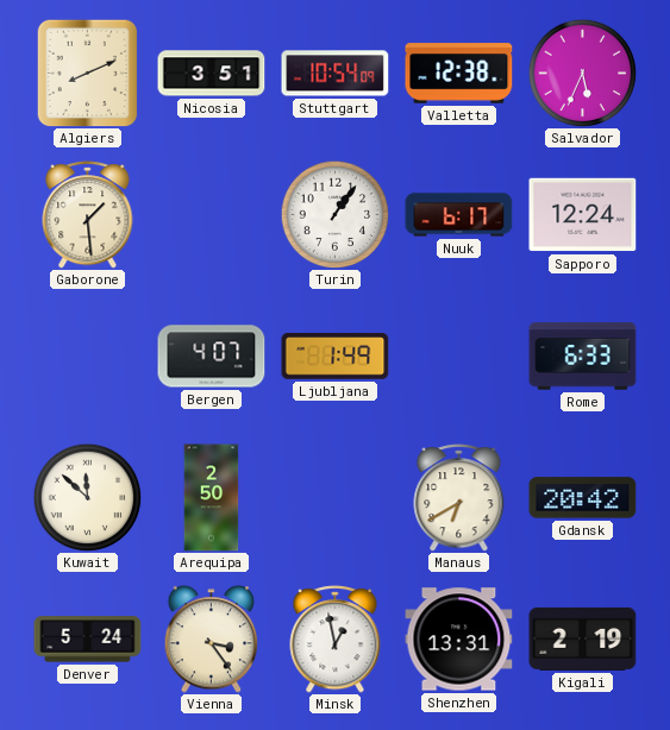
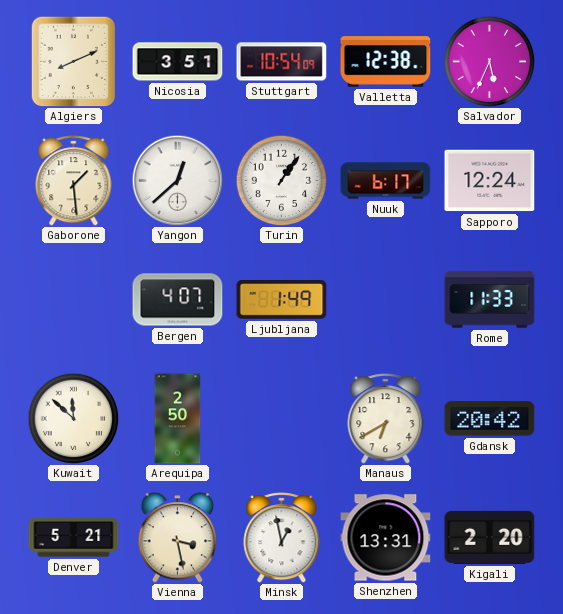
Yangon: none -> 12:38 (177, 180)
Rome: 6:33 -> 11:33 (490, 300)
Denver: 5:24 -> 5:21 (74, 538)
Vienna: 3:24 -> 3:28 (178, 538)
Kigali: 2:19 -> 2:20 (490, 537)
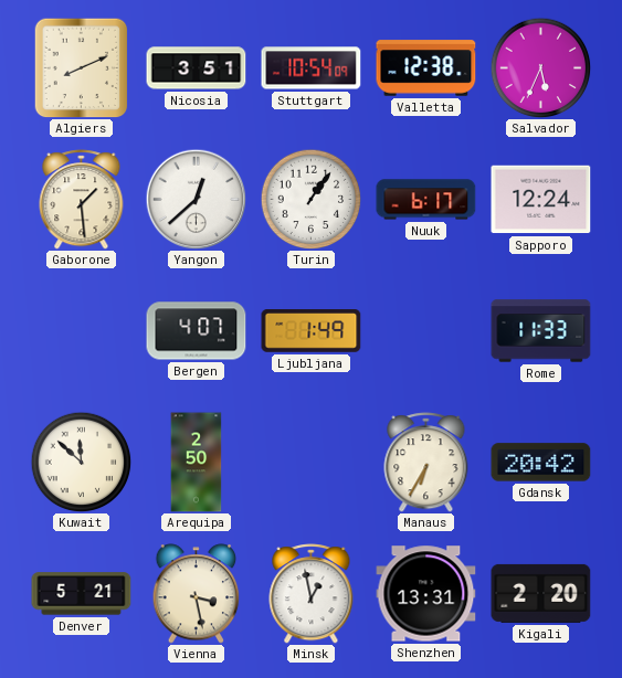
Manaus: 6:40 -> 6:35 (426, 463)
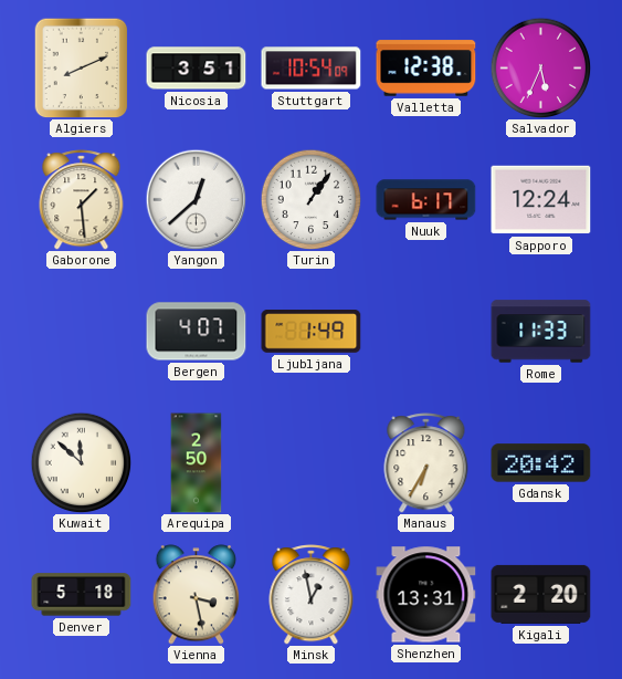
Denver: 5:21 -> 5:18 (82, 595)
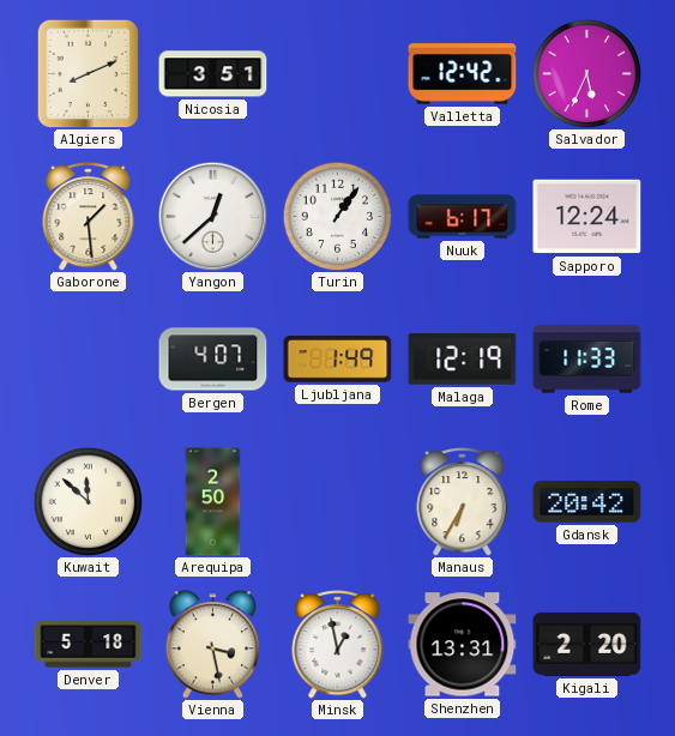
Stuttgart: 10:54 -> none (312, 69)
Valletta: 12:38 -> 12:42 (463, 74)
Malaga: none -> 12:19 (463, 360)
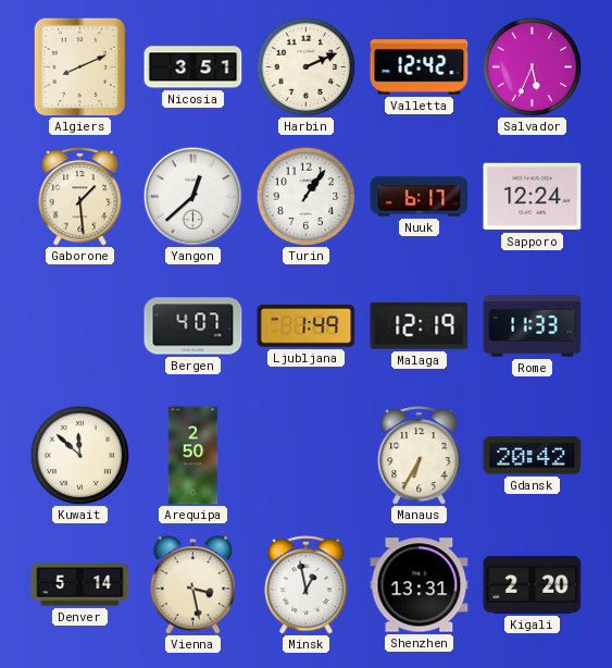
Harbin: none -> 2:11 (305, 66)
Denver: 5:18 -> 5:14 (80, 585)
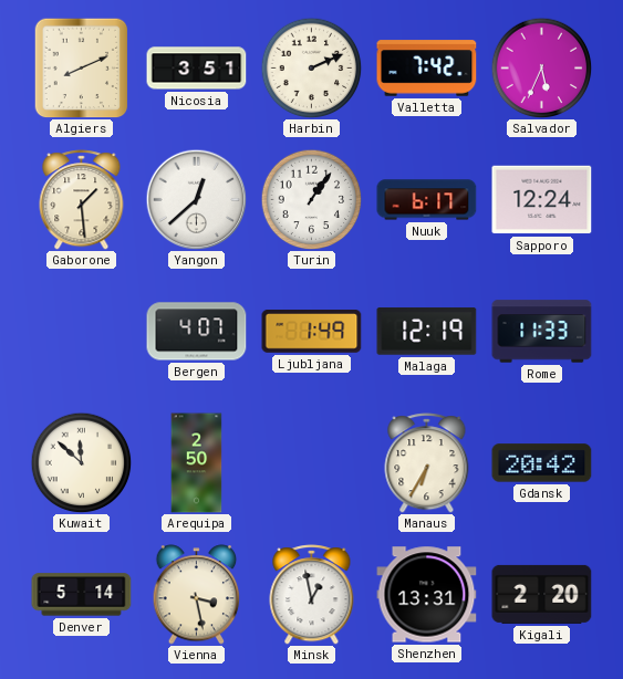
Valletta: 12:42 -> 7:42 (427, 69)
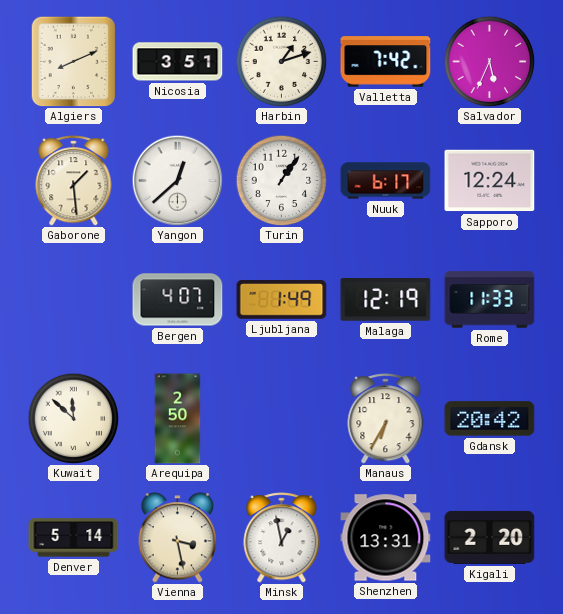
Harbin: 2:11 -> 1:12 (281, 61)
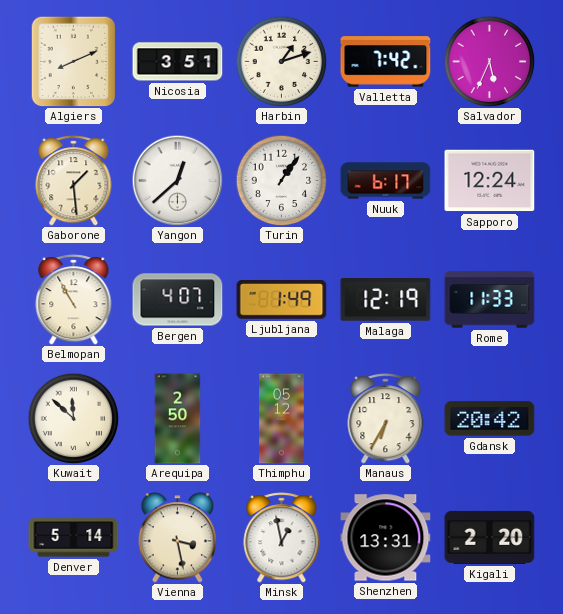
Belmopan: none -> 10:55 (74, 300)
Thimphu: none -> 05:12 (282, 419)
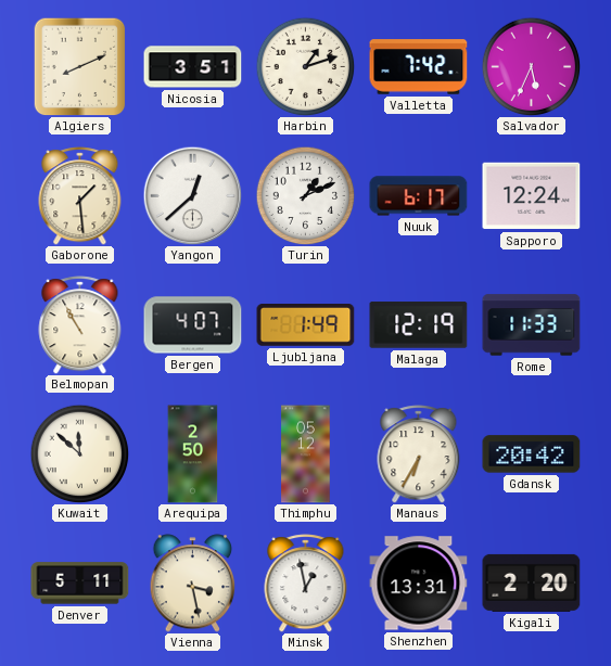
Turin: 1:06 -> 1:11 (305, 195)
Denver: 5:14 -> 5:11 (80, 584)
